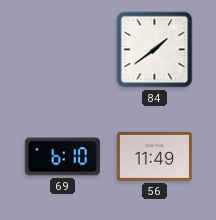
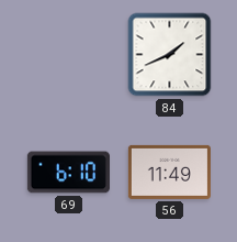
84: 1:39 -> 1:41 (170, 55)
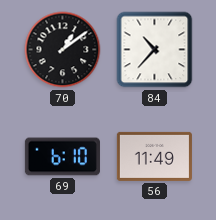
70: none -> 1:09 (63, 50)
84: 1:41 -> 10:37 (155, 50)
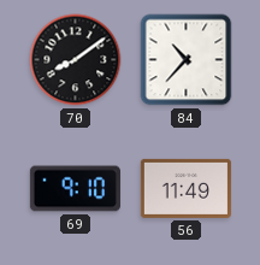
70: 1:09 -> 8:09 (76, 60)
69: 6:10 -> 9:10 (75, 189)
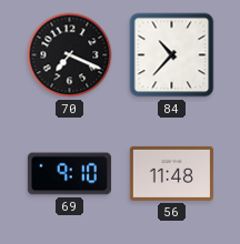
70: 8:09 -> 7:19 (70, 55)
56: 11:49 -> 11:48 (171, 173)
